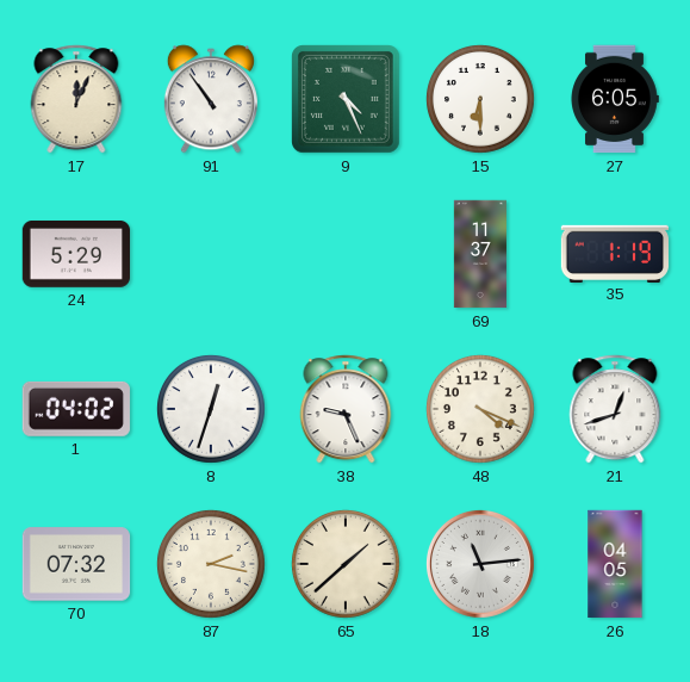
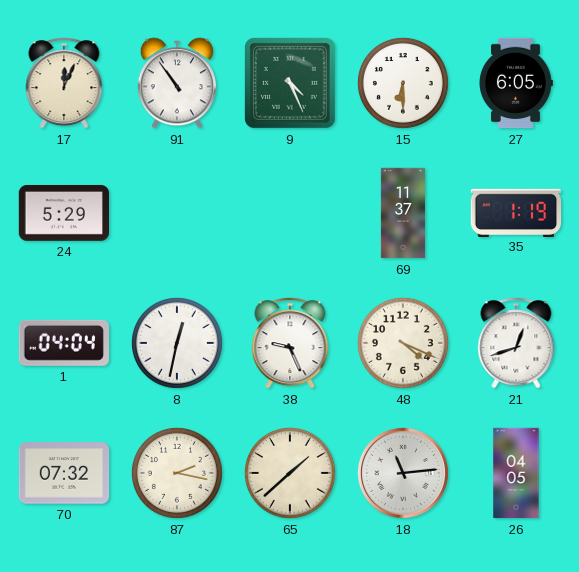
1: 04:02 -> 04:04 (64, 343)
8: 12:33 -> 12:32 (177, 343)
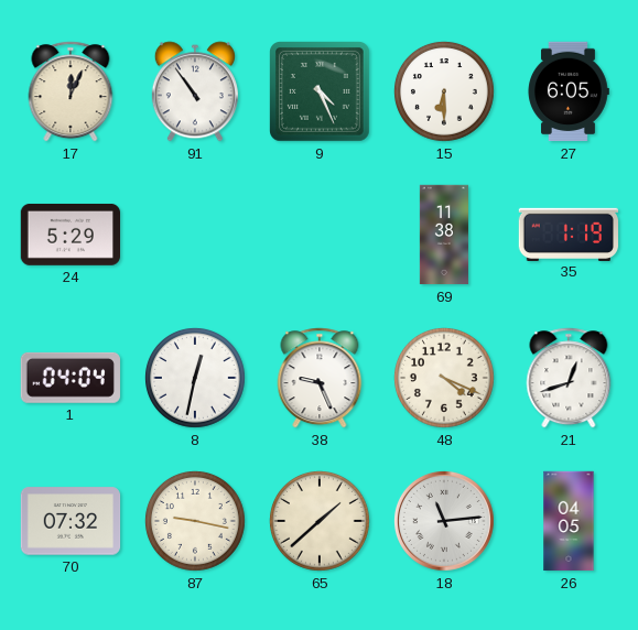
69: 11:37 -> 11:38 (444, 235)
87: 2:17 -> 9:17 (195, 521)
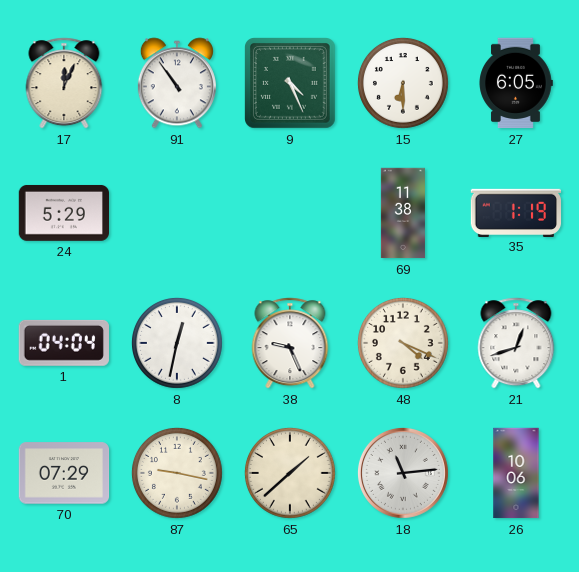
70: 07:32 -> 07:29 (64, 473)
26: 04:05 -> 10:06 (516, 473)
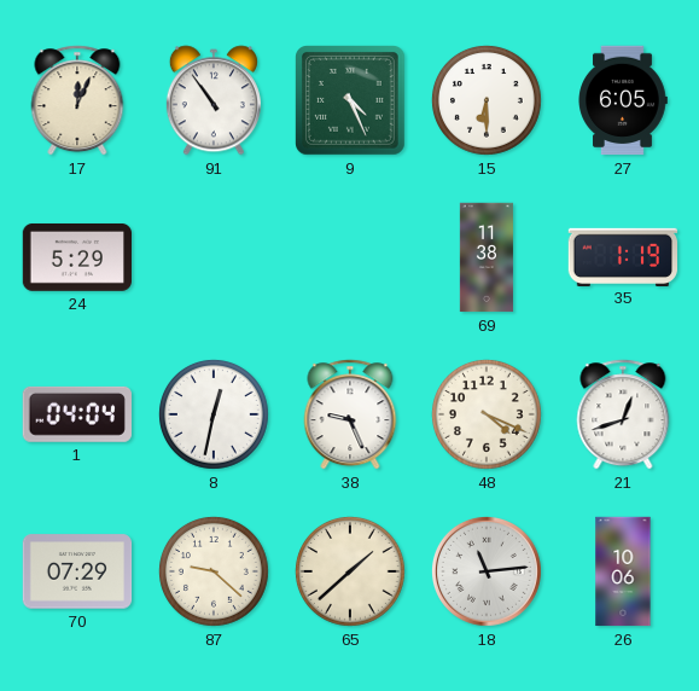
87: 9:17 -> 9:22 (214, 571)
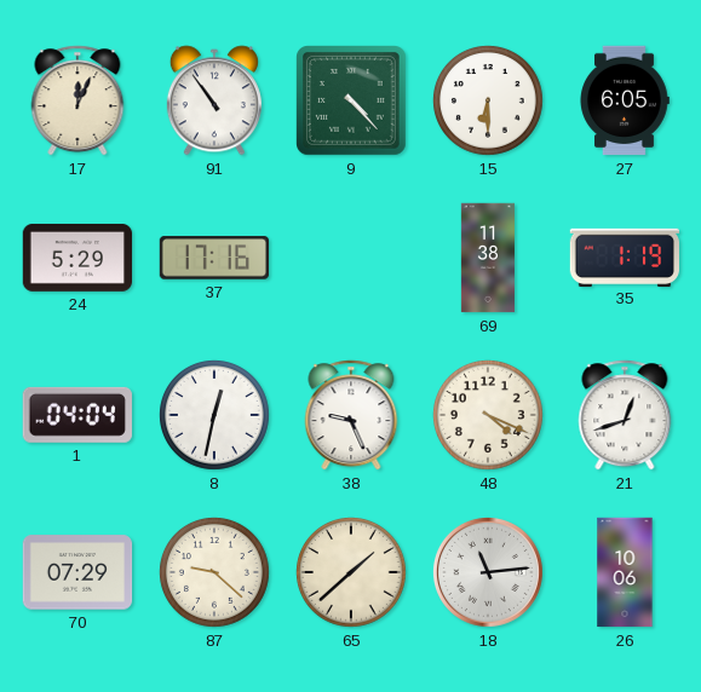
9: 4:26 -> 4:23 (352, 102)
37: none -> 17:16 (213, 258)
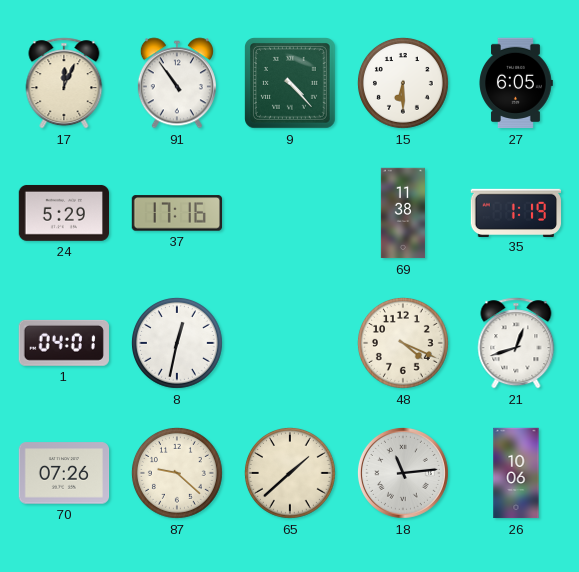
1: 04:04 -> 04:01 (64, 343)
38: 9:26 -> none (351, 415)
70: 07:29 -> 07:26 (64, 473)
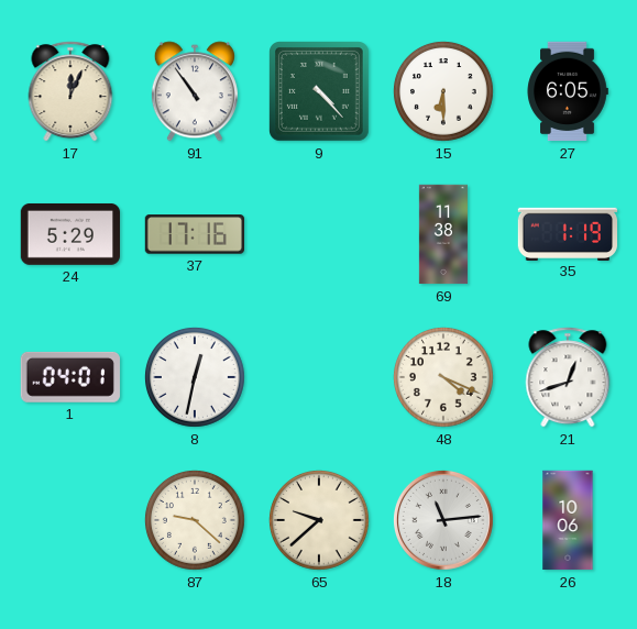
70: 07:26 -> none (64, 473)
65: 1:38 -> 9:38 (319, 520)
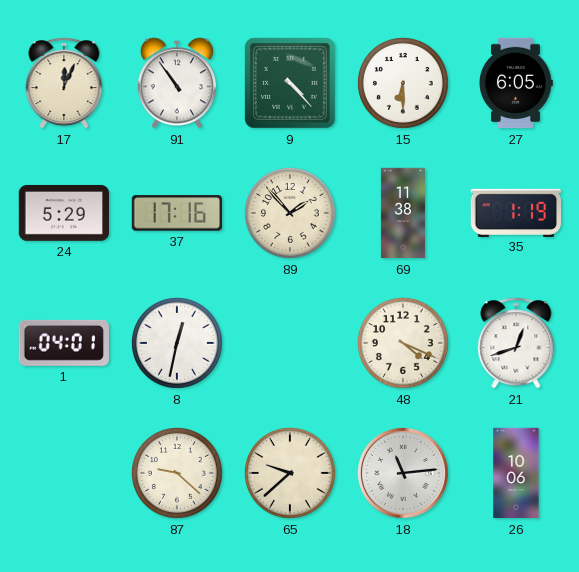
89: none -> 1:53 (290, 213)
